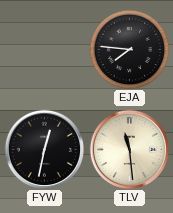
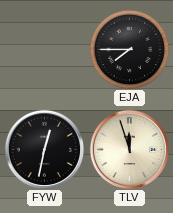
EJA: 7:46 -> 7:45 (129, 49)
TLV: 11:29 -> 11:57 (129, 149)
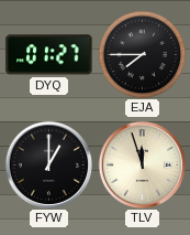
DYQ: none -> 01:27 (49, 55)
FYW: 12:32 -> 1:00 (48, 164)
